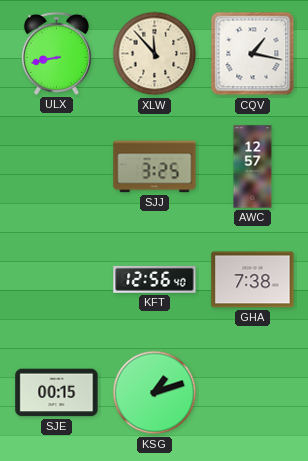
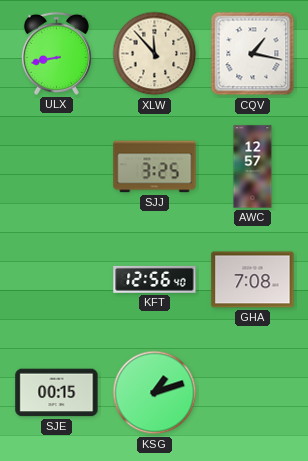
GHA: 7:38 -> 7:08 (253, 280)
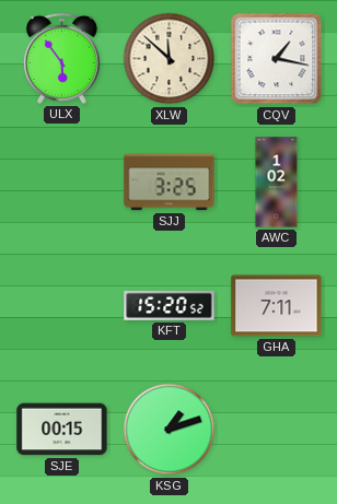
ULX: 8:43 -> 5:54 (61, 58)
XLW: 11:53 -> 11:52 (170, 59)
AWC: 12:57 -> 1:02 (277, 183)
KFT: 12:56 -> 15:20 (170, 305)
GHA: 7:08 -> 7:11 (277, 306)
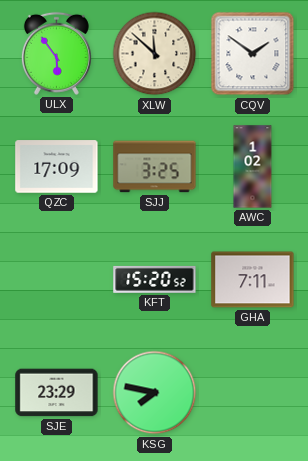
CQV: 1:17 -> 1:51 (253, 54)
QZC: none -> 17:09 (57, 167)
SJE: 00:15 -> 23:29 (57, 393)
KSG: 1:12 -> 7:47 (155, 393)
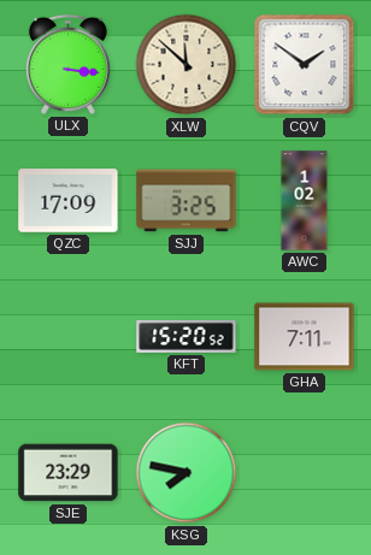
ULX: 5:54 -> 3:16 (67, 64)
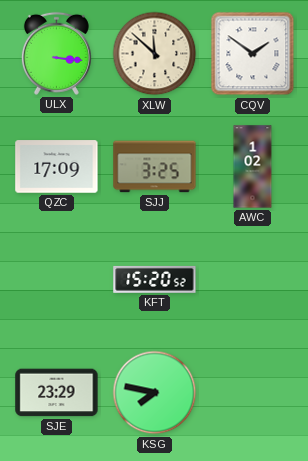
GHA: 7:11 -> none (305, 337)
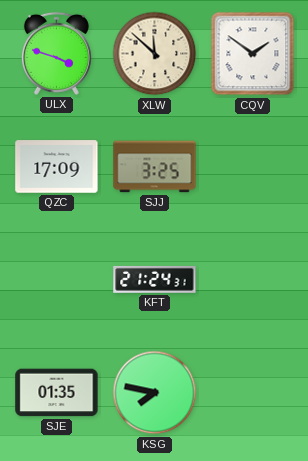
ULX: 3:16 -> 3:48 (56, 53)
AWC: 1:02 -> none (253, 167)
KFT: 15:20 -> 21:24 (155, 279)
SJE: 23:29 -> 01:35 (57, 393)
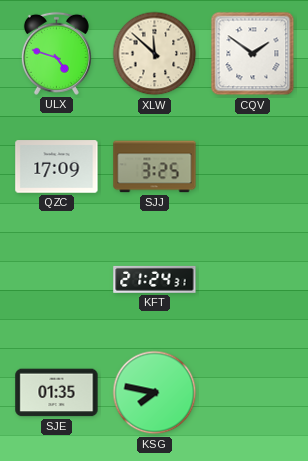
ULX: 3:48 -> 4:48 (56, 53)
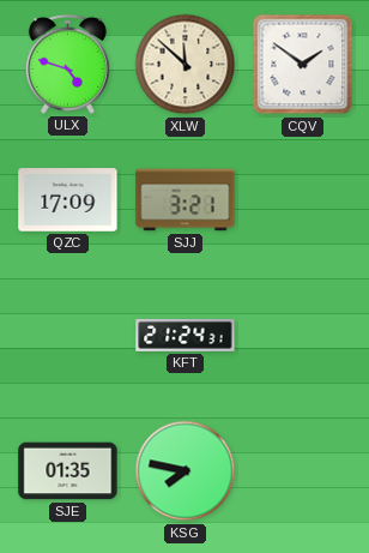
SJJ: 3:25 -> 3:21 (186, 200)
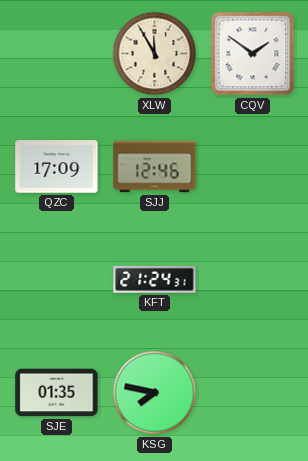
ULX: 4:48 -> none (67, 64)
XLW: 11:52 -> 11:55 (155, 54)
SJJ: 3:21 -> 12:46 (155, 167)
